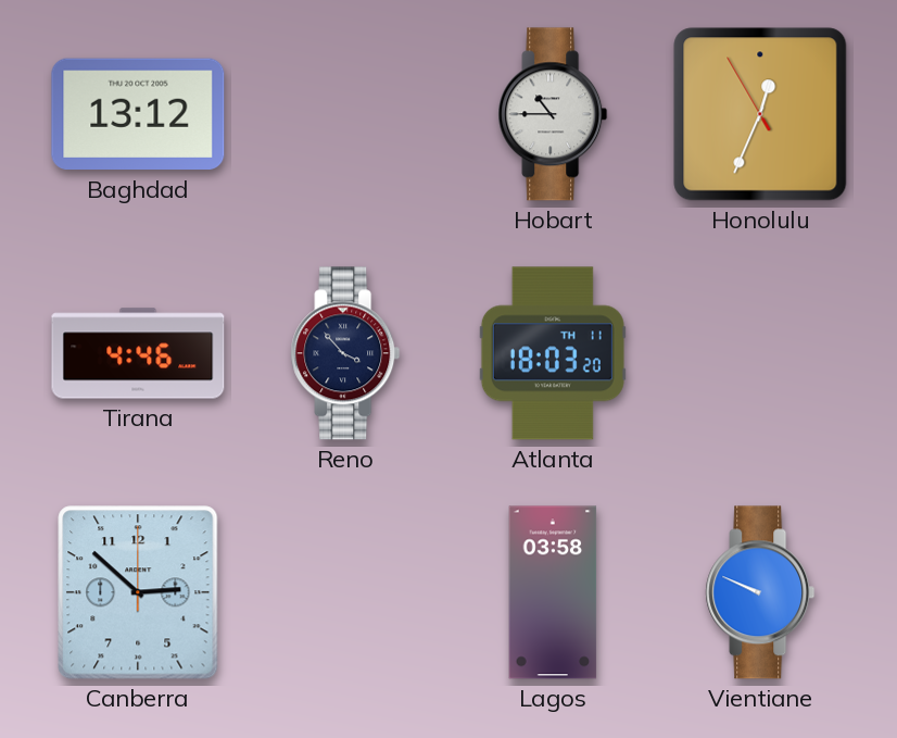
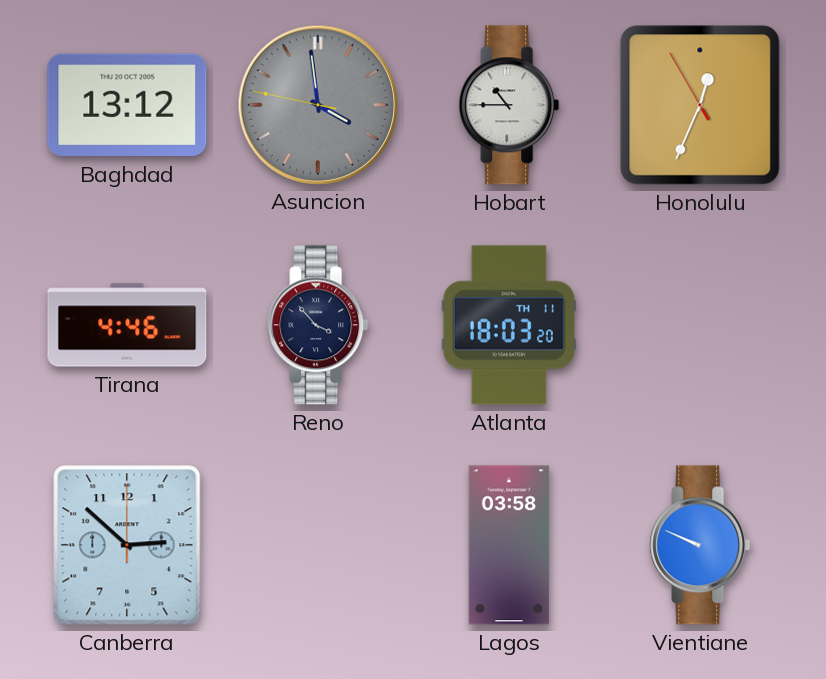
Asuncion: none -> 3:58 (317, 104)
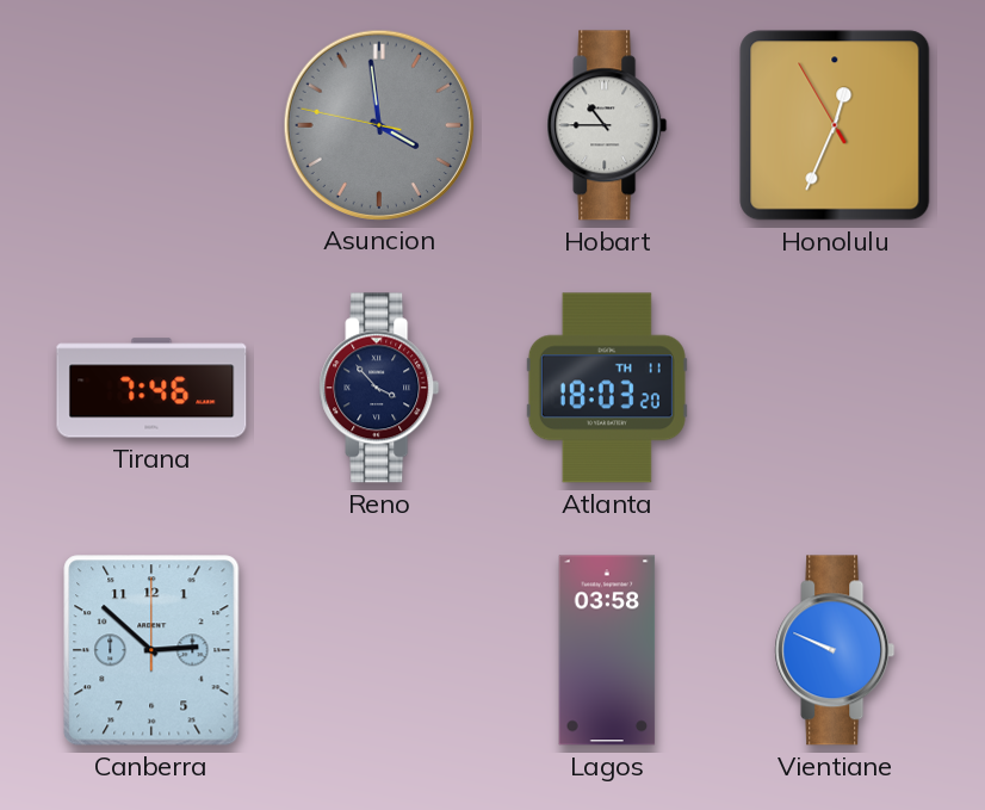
Baghdad: 13:12 -> none (127, 105)
Tirana: 4:46 -> 7:46 (151, 388)
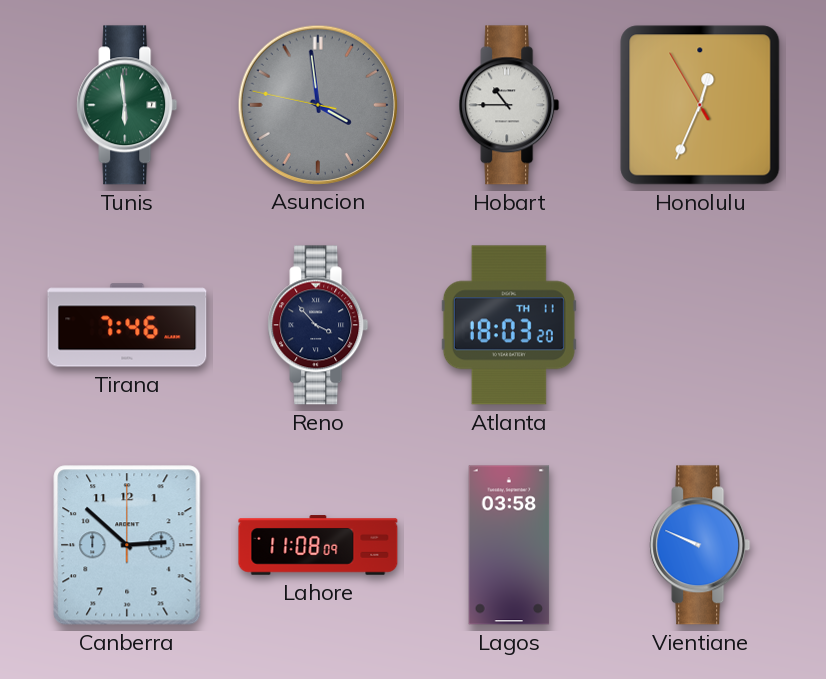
Tunis: none -> 5:59 (127, 105)
Lahore: none -> 11:08 (318, 545)
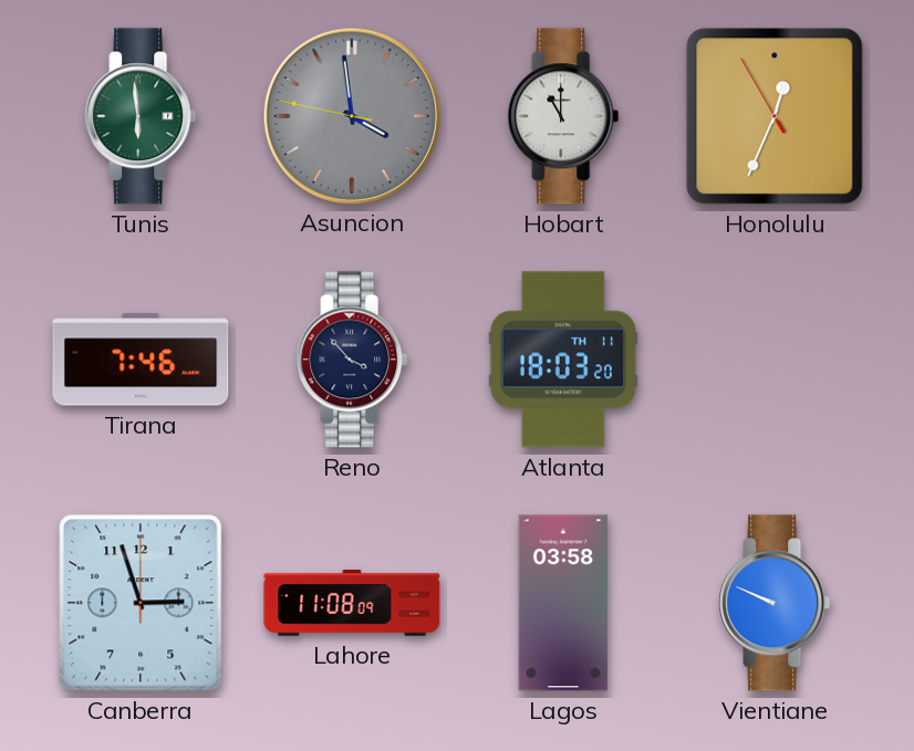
Hobart: 10:45 -> 11:00 (563, 116)
Canberra: 2:52 -> 2:57 (141, 603)
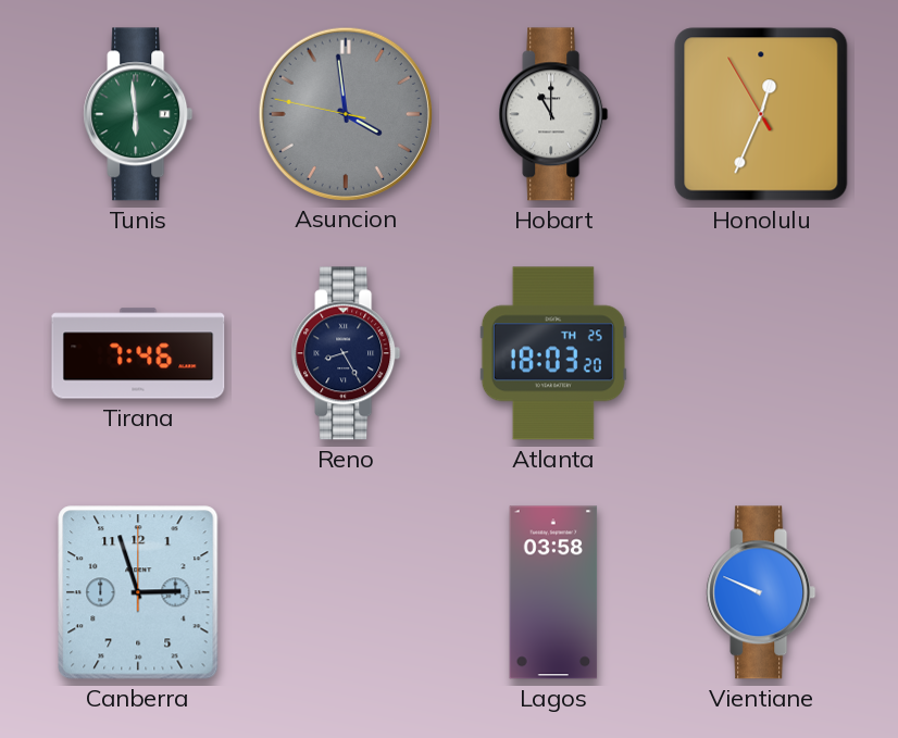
Reno: 3:53 -> 8:25 (346, 353)
Atlanta date: TH 11 -> TH 25 (553, 353)
Lahore: 11:08 -> none (352, 603)
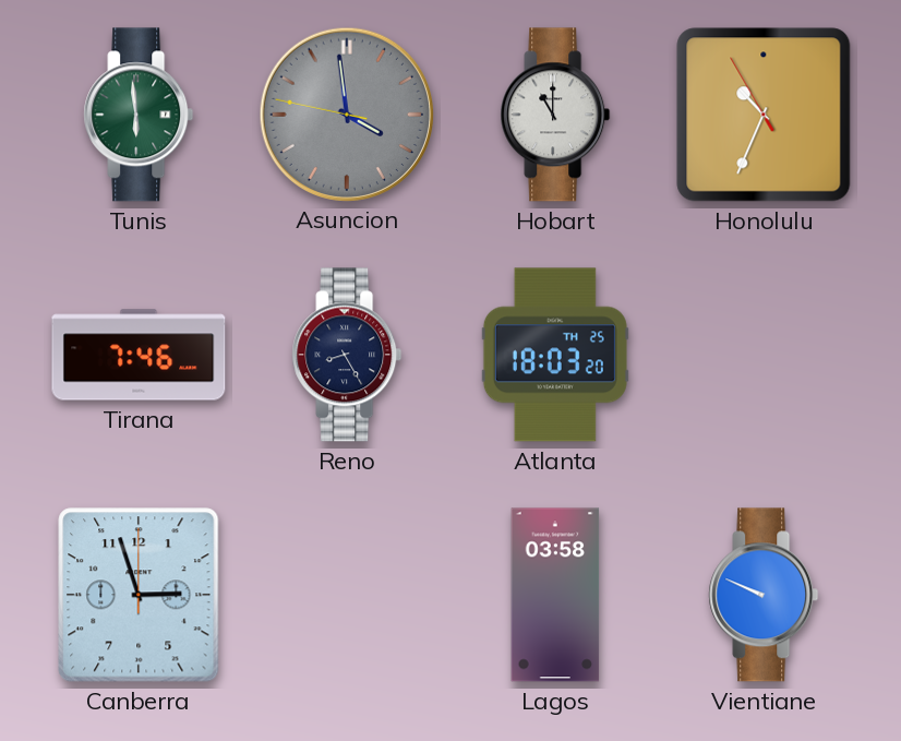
Honolulu: 12:33 -> 10:33 (764, 115)
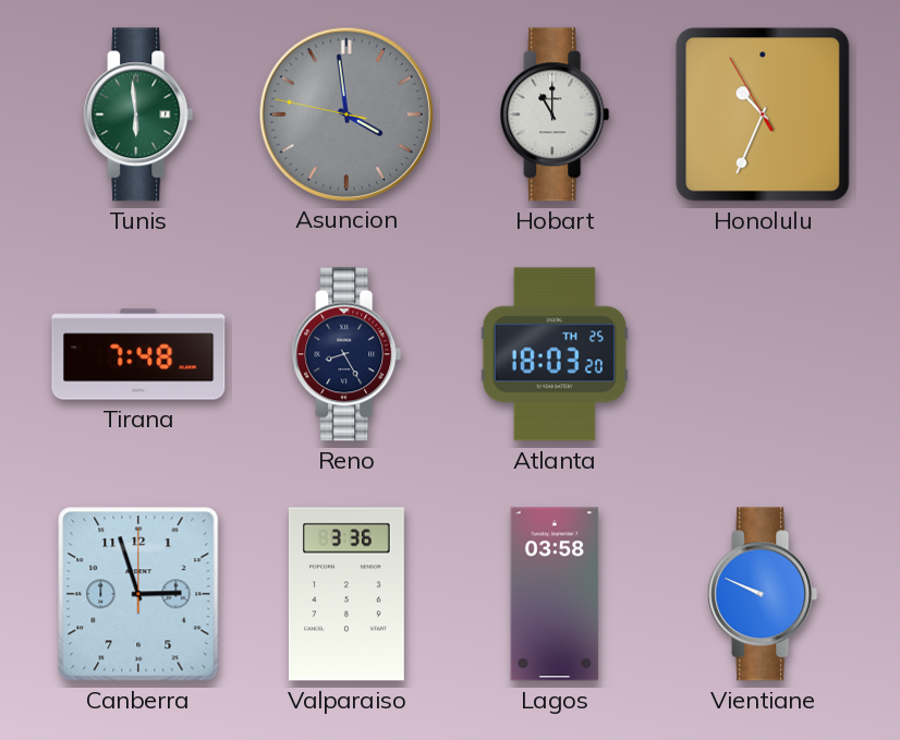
Tirana: 7:46 -> 7:48 (138, 354)
Valparaiso: none -> 3:36 (348, 594)
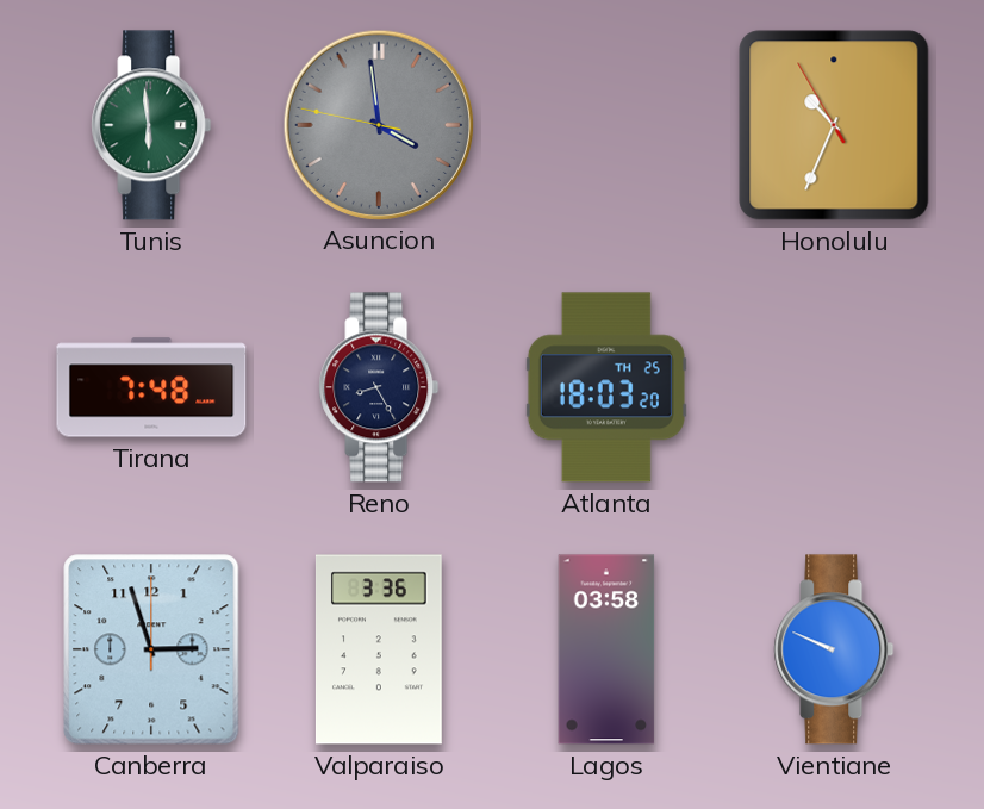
Hobart: 11:00 -> none (555, 114)
